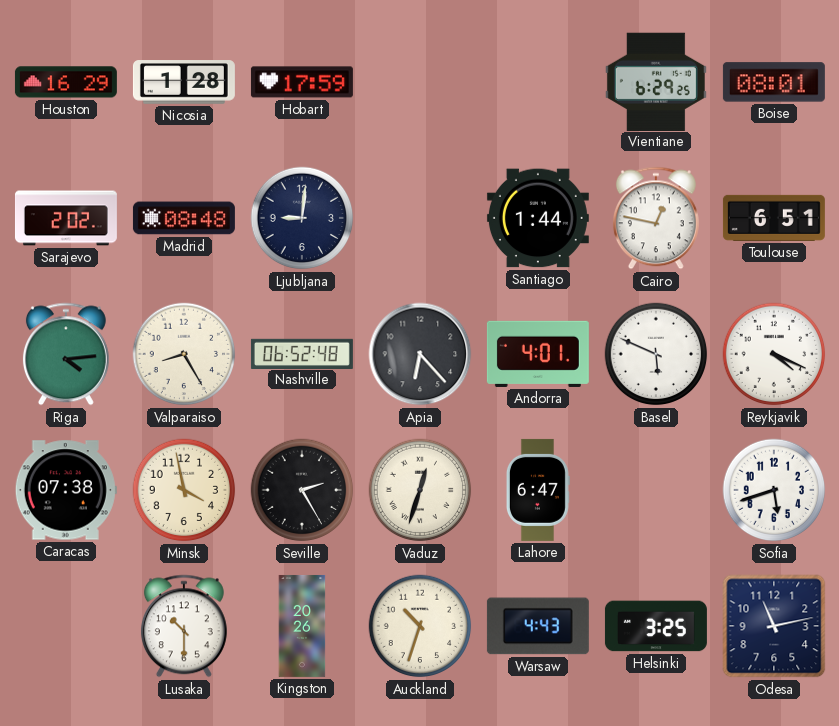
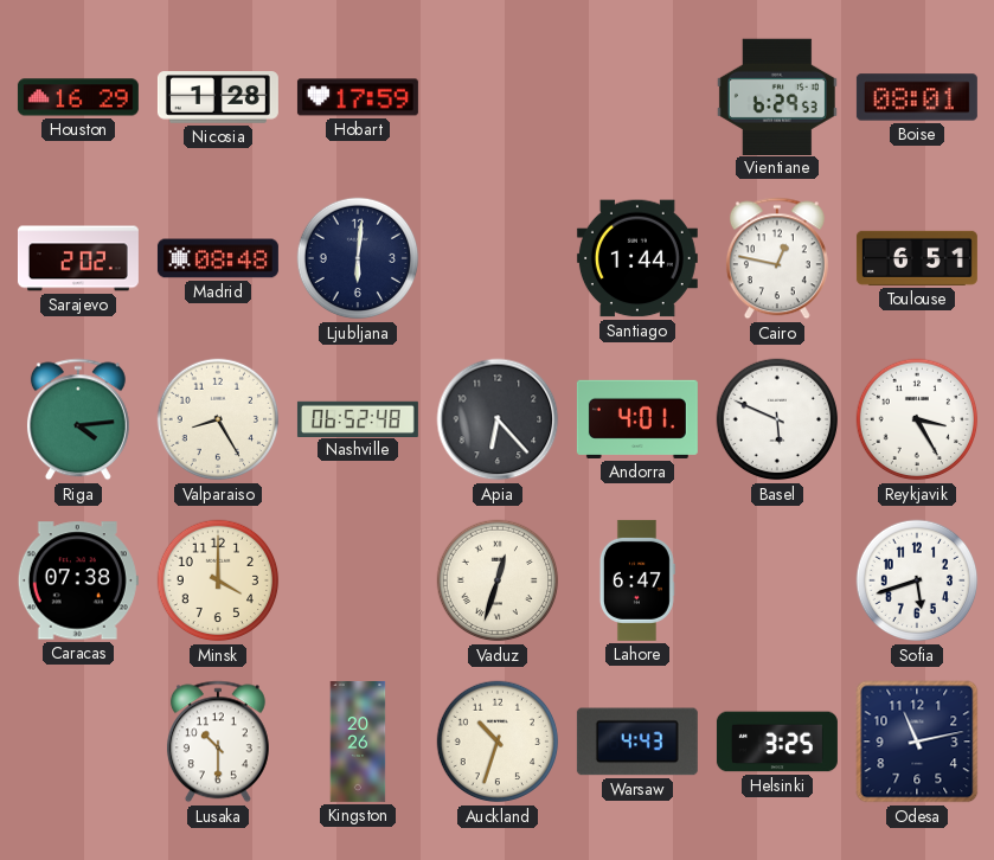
Vientiane: 6:29:25 -> 6:29:53 (777, 96)
Ljubljana: 9:01 -> 6:01 (358, 258)
Reykjavik: 4:19 -> 3:25 (917, 419)
Minsk: 3:58 -> 4:00 (218, 580)
Seville: 2:25 -> none (302, 490)
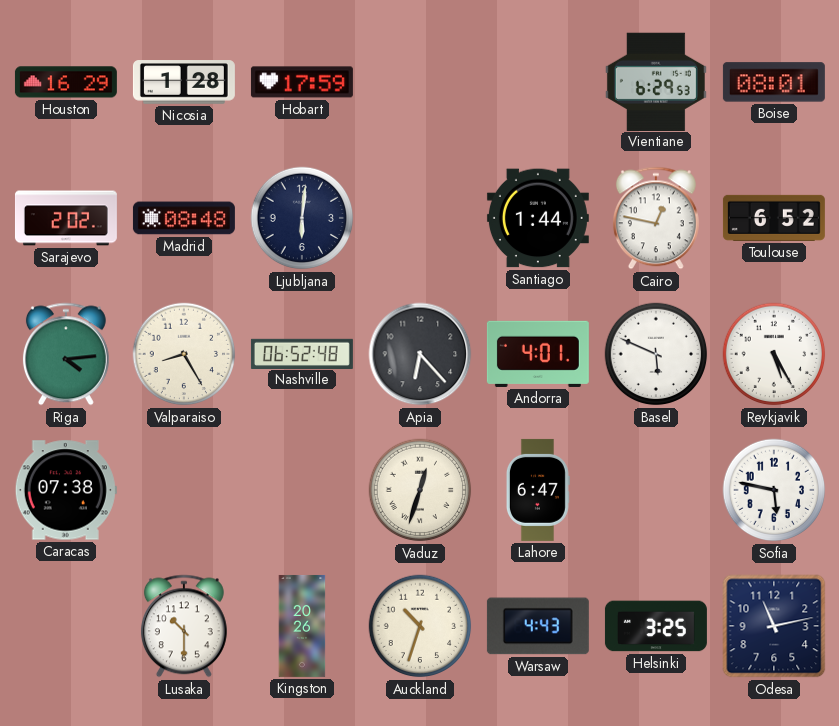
Toulouse: 6:51 -> 6:52 (774, 218)
Reykjavik: 3:25 -> 5:25 (774, 354)
Minsk: 4:00 -> none (218, 580)
Sofia: 5:42 -> 5:47 (774, 490)
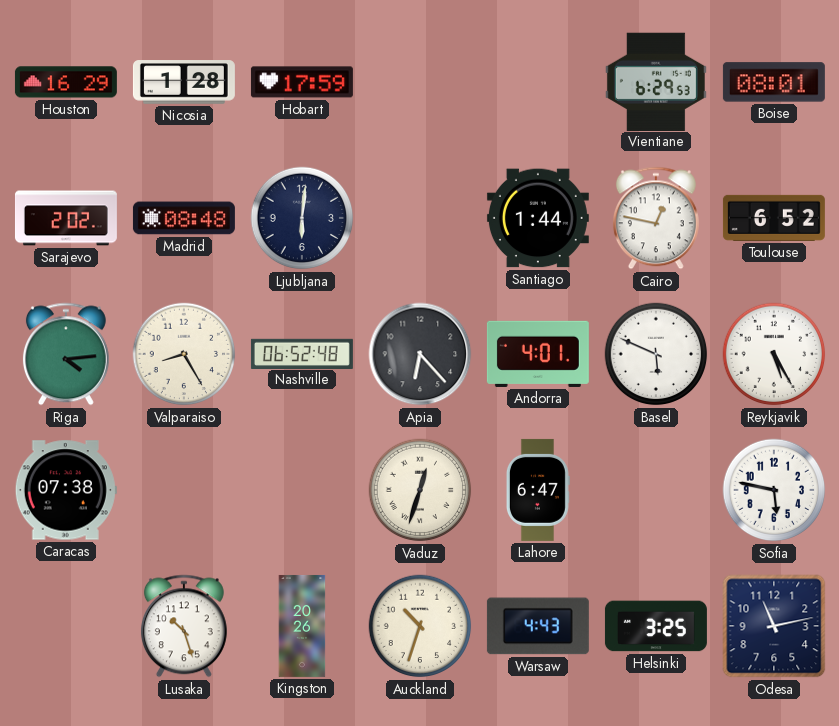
Lusaka: 10:30 -> 10:27 (184, 626)
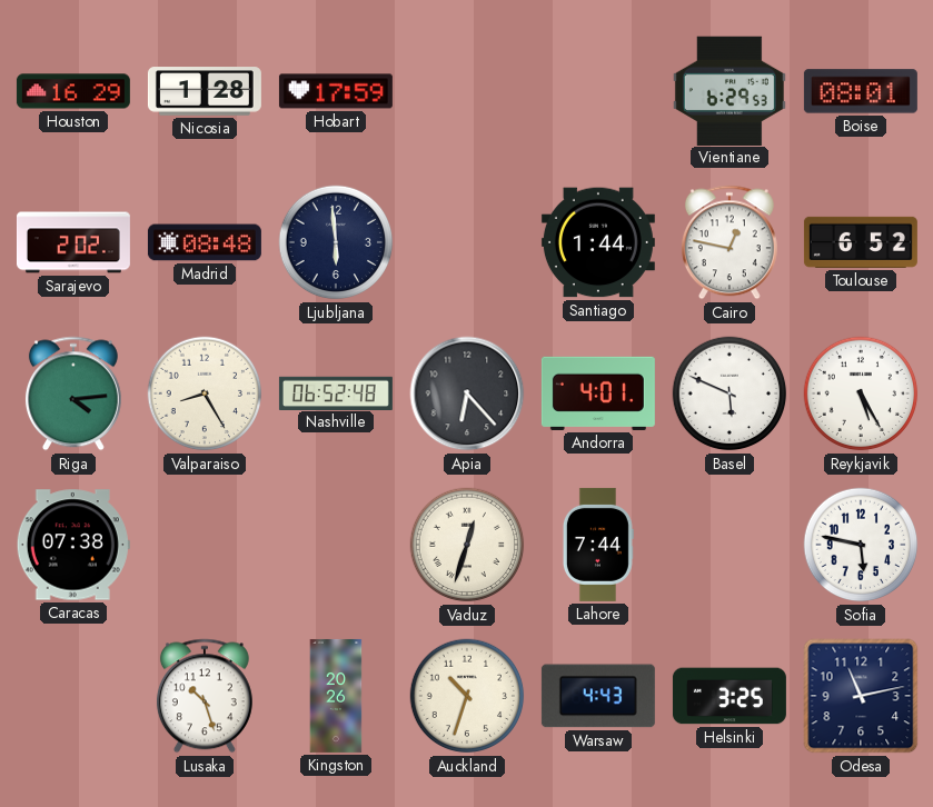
Ljubljana: 6:01 -> 5:59 (336, 242)
Lahore: 6:47 -> 7:44 (598, 545)
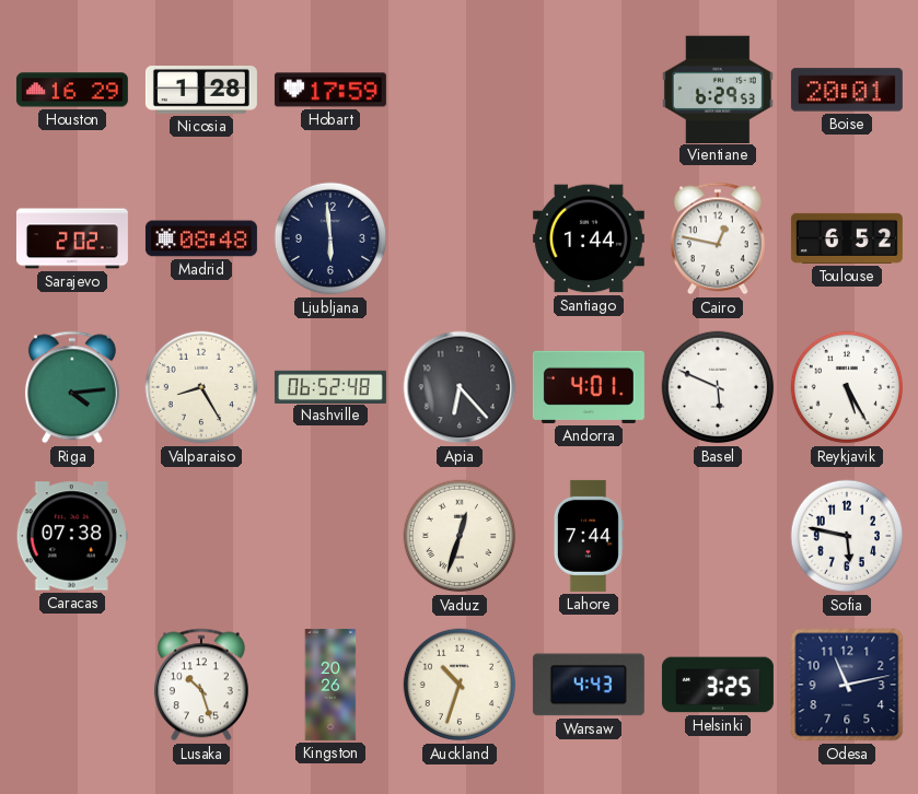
Boise: 08:01 -> 20:01 (847, 90)
